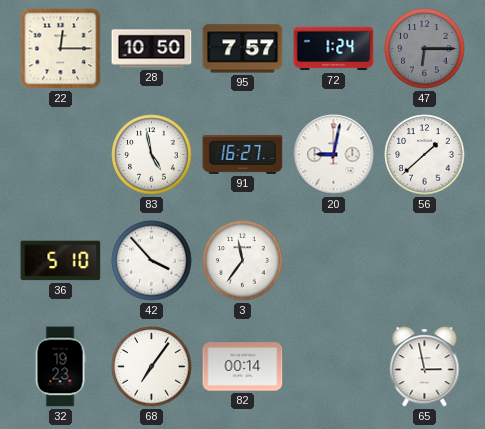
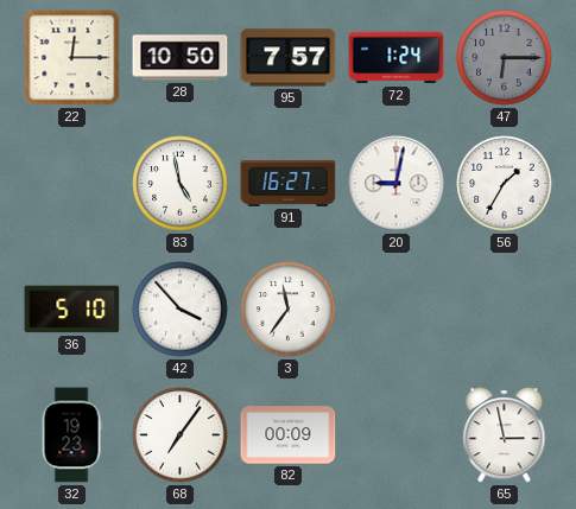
56: 1:38 -> 1:35 (505, 184)
82: 00:14 -> 00:09 (289, 435)
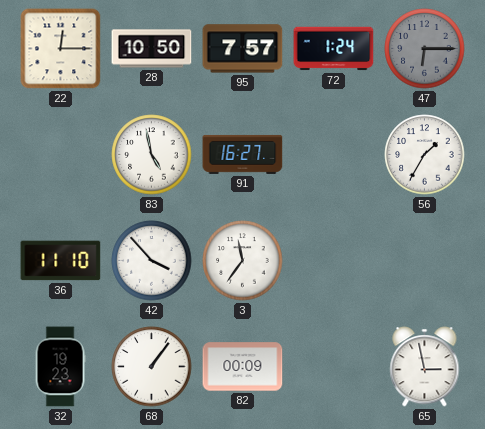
20: 9:02 -> none (397, 184)
36: 5:10 -> 11:10 (61, 261)
68: 7:06 -> 1:06 (152, 367)
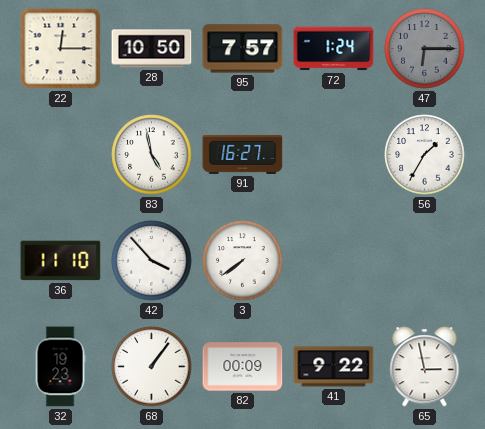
3: 11:36 -> 7:39 (243, 261)
41: none -> 9:22 (334, 367)
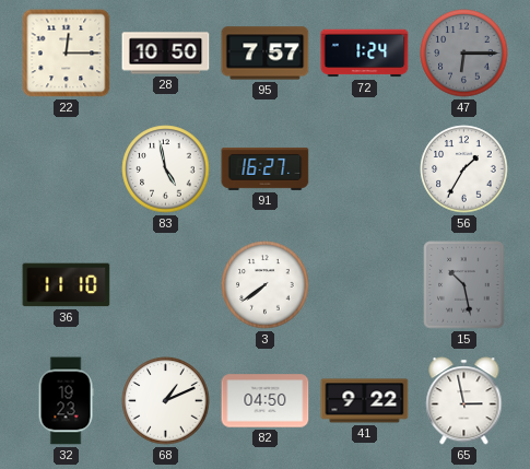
42: 3:53 -> none (152, 261)
15: none -> 10:28 (464, 285)
68: 1:06 -> 1:11 (166, 401)
82: 00:09 -> 04:50 (266, 401)
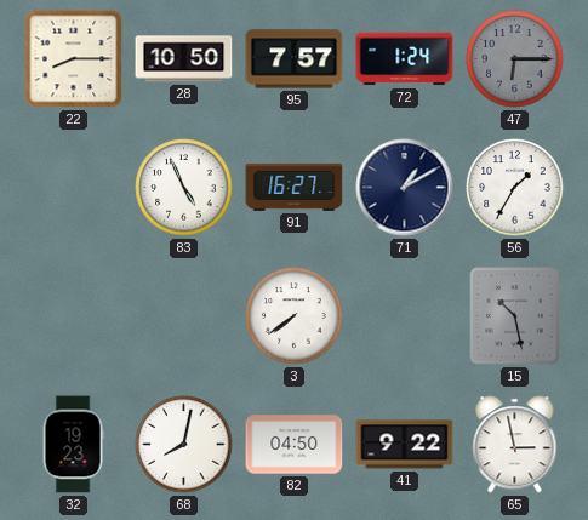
22: 12:15 -> 8:15 (74, 59)
83: 4:58 -> 4:56 (184, 188)
71: none -> 1:10 (405, 188)
36: 11:10 -> none (67, 285)
68: 1:11 -> 8:02 (184, 445)
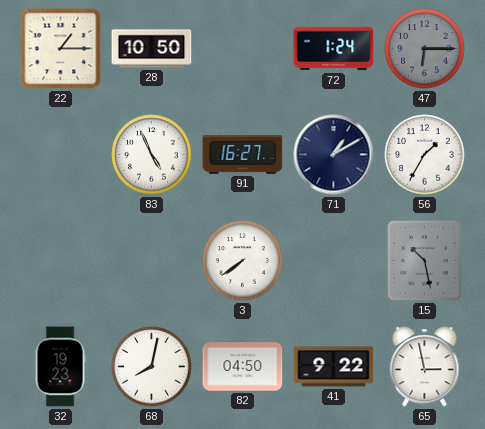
22: 8:15 -> 1:15 (61, 49)
95: 7:57 -> none (295, 59)
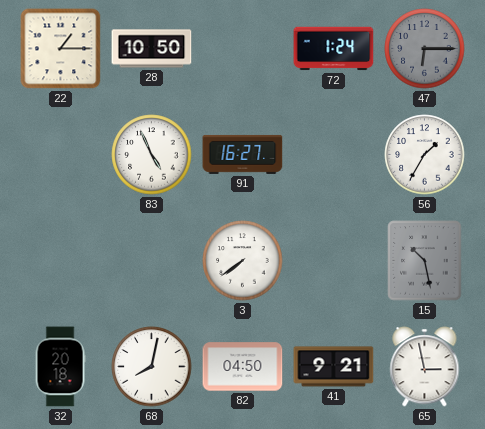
71: 1:10 -> none (334, 155)
32: 19:23 -> 20:18 (60, 367)
41: 9:22 -> 9:21 (334, 367)
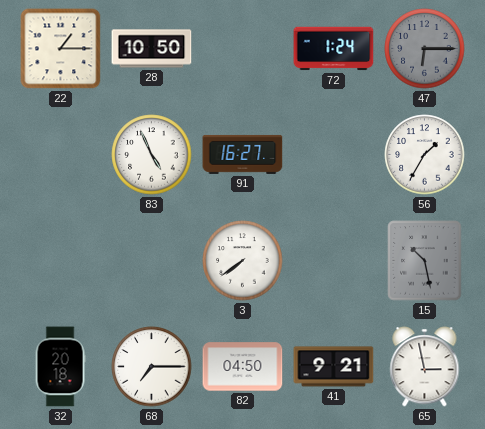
68: 8:02 -> 7:15 (152, 367)
